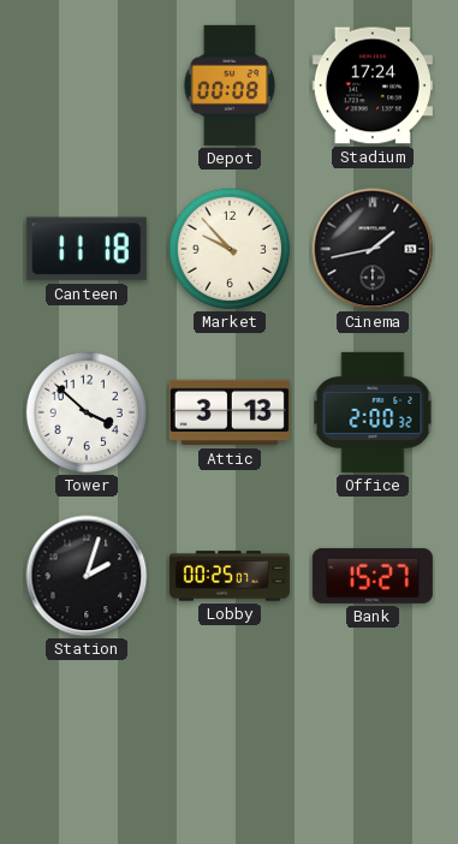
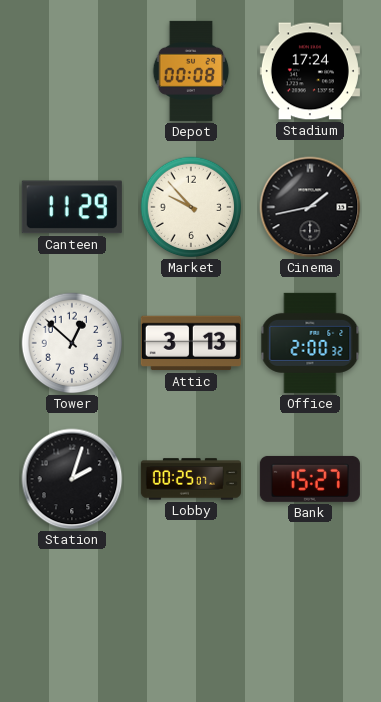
Canteen: 11:18 -> 11:29 (72, 207)
Tower: 3:52 -> 12:52 (72, 343)
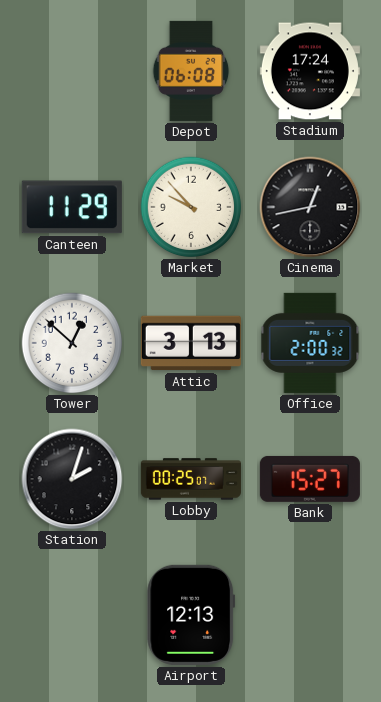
Depot: 00:08 -> 06:08 (191, 71)
Cinema: 1:43 -> 12:43 (310, 207)
Airport: none -> 12:13 (191, 615)
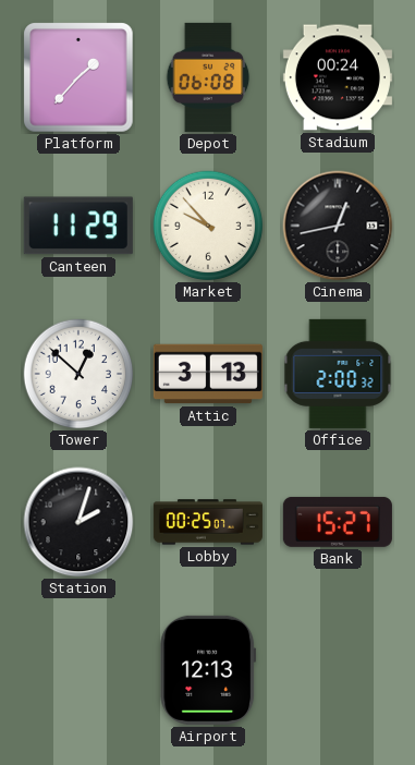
Platform: none -> 1:37 (78, 77)
Stadium: 17:24 -> 00:24 (338, 77)
